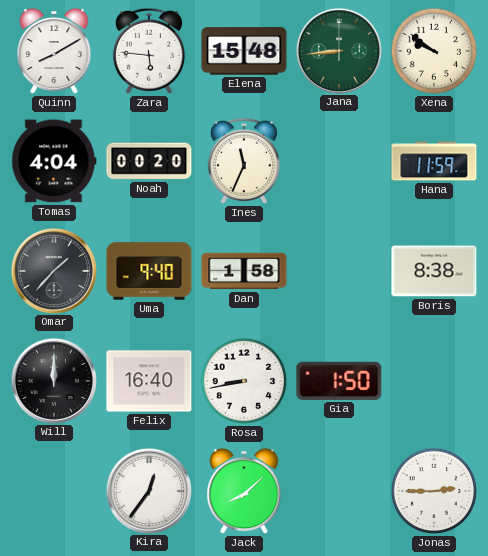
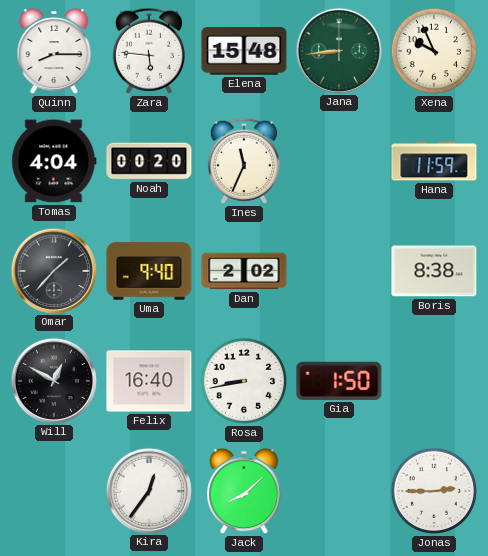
Quinn: 8:10 -> 8:15 (54, 51)
Xena: 9:51 -> 9:56 (434, 51)
Dan: 1:58 -> 2:02 (244, 271)
Will: 12:00 -> 12:50 (53, 380)
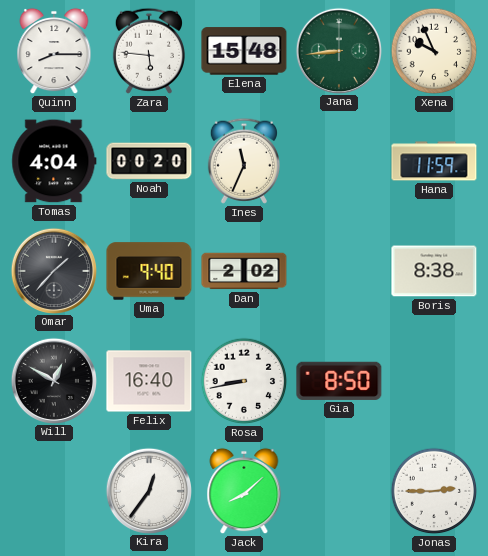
Gia: 1:50 -> 8:50 (339, 381)
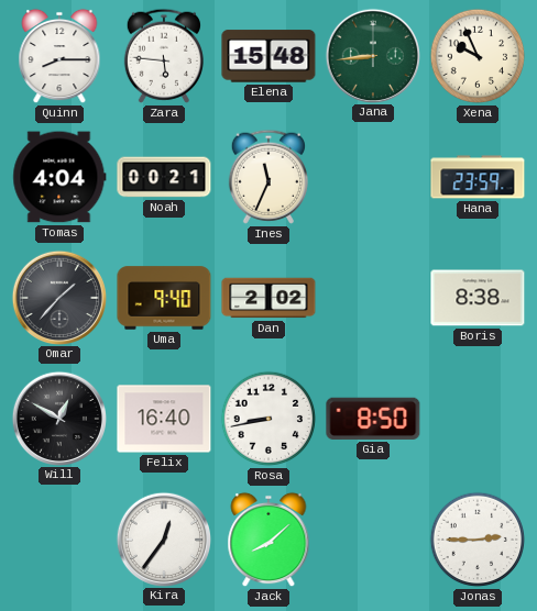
Noah: 00:20 -> 00:21 (164, 177)
Hana: 11:59 -> 23:59 (478, 177)
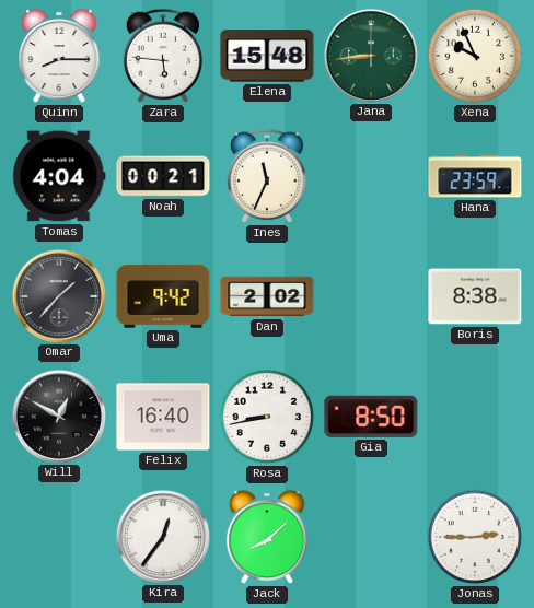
Uma: 9:40 -> 9:42 (163, 296)
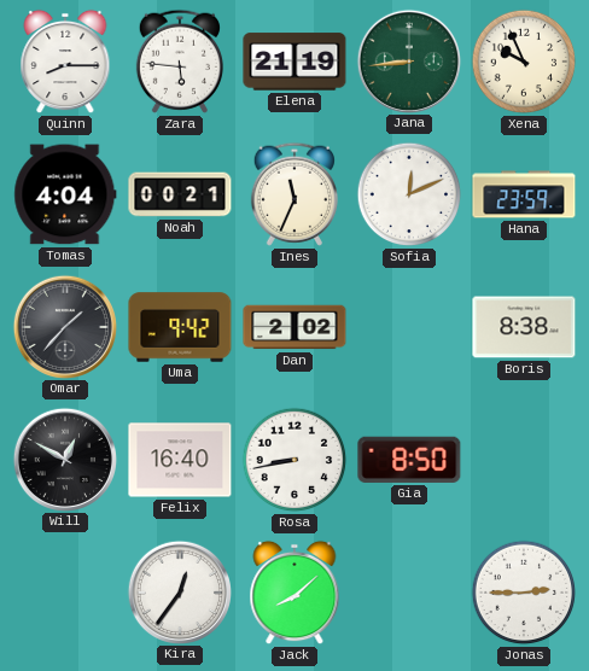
Elena: 15:48 -> 21:19 (294, 62)
Sofia: none -> 12:11 (409, 194)
